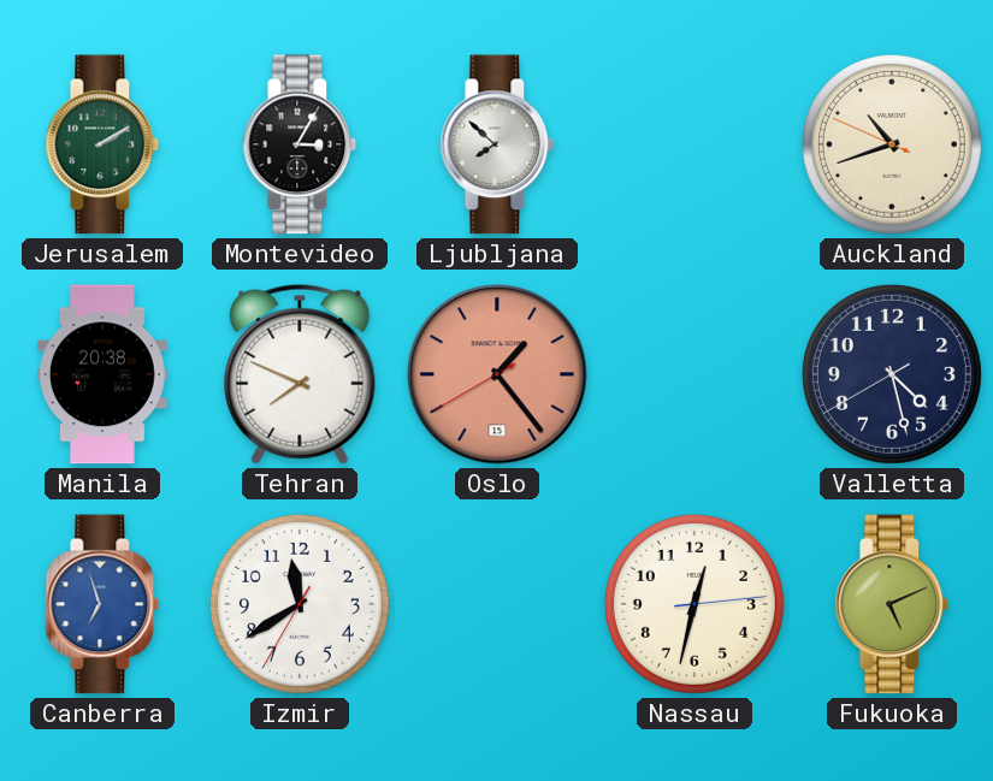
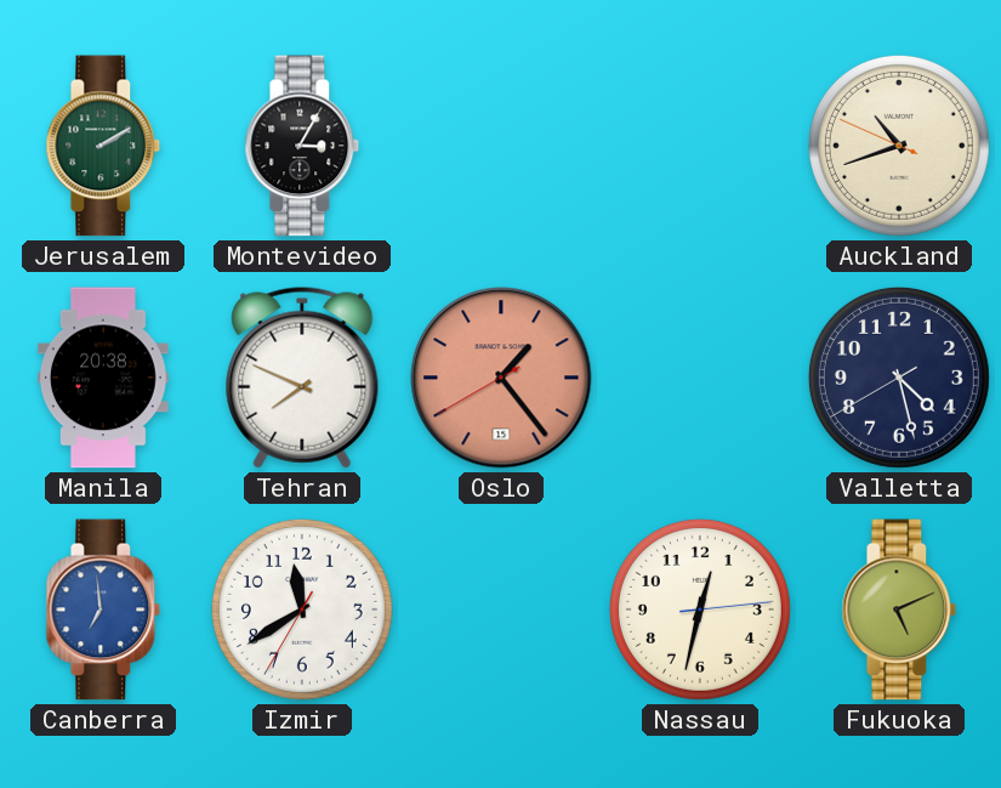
Ljubljana: 7:52 -> none (497, 144)
Canberra: 6:57 -> 6:59 (103, 610)
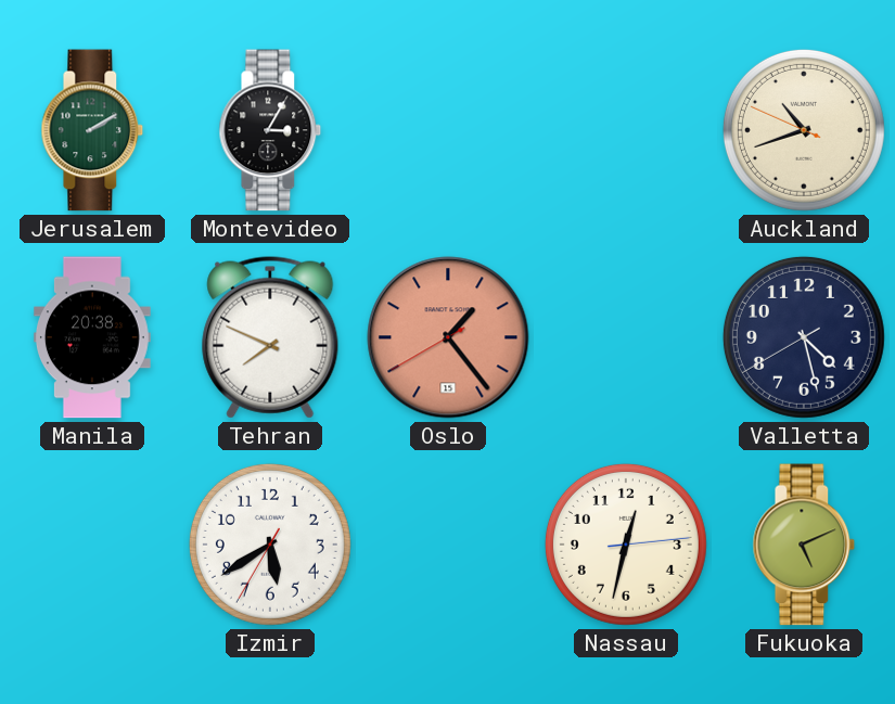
Canberra: 6:59 -> none (103, 610)
Izmir: 11:39 -> 5:39 (270, 545)
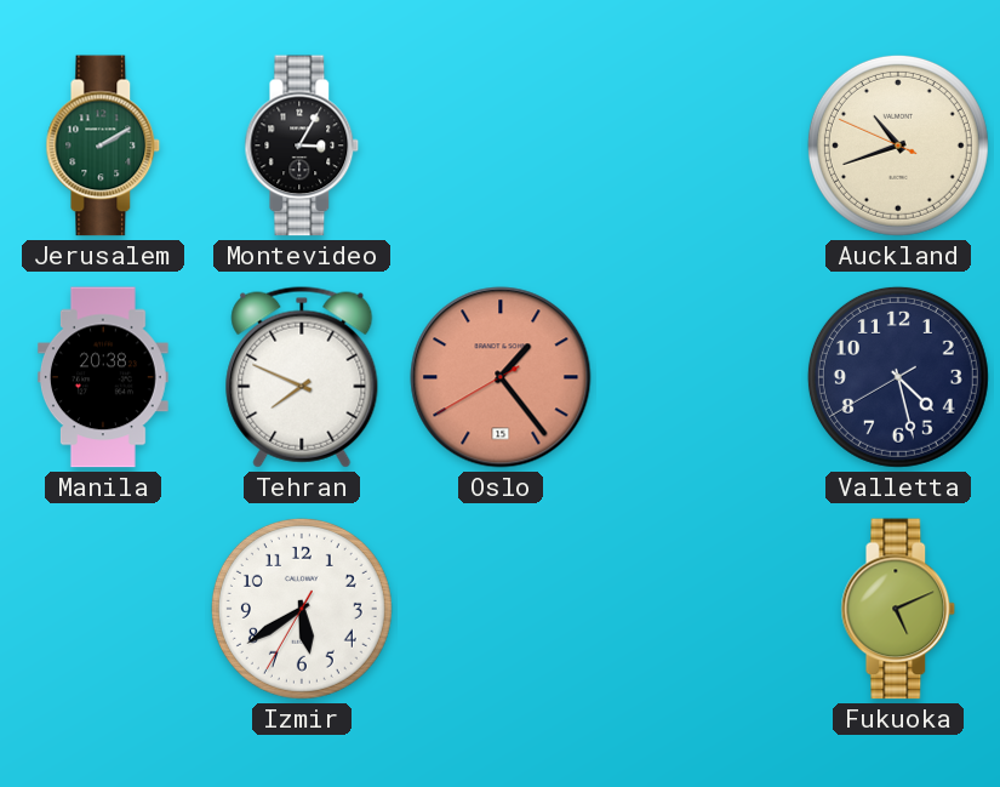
Nassau: 12:32 -> none (626, 545)
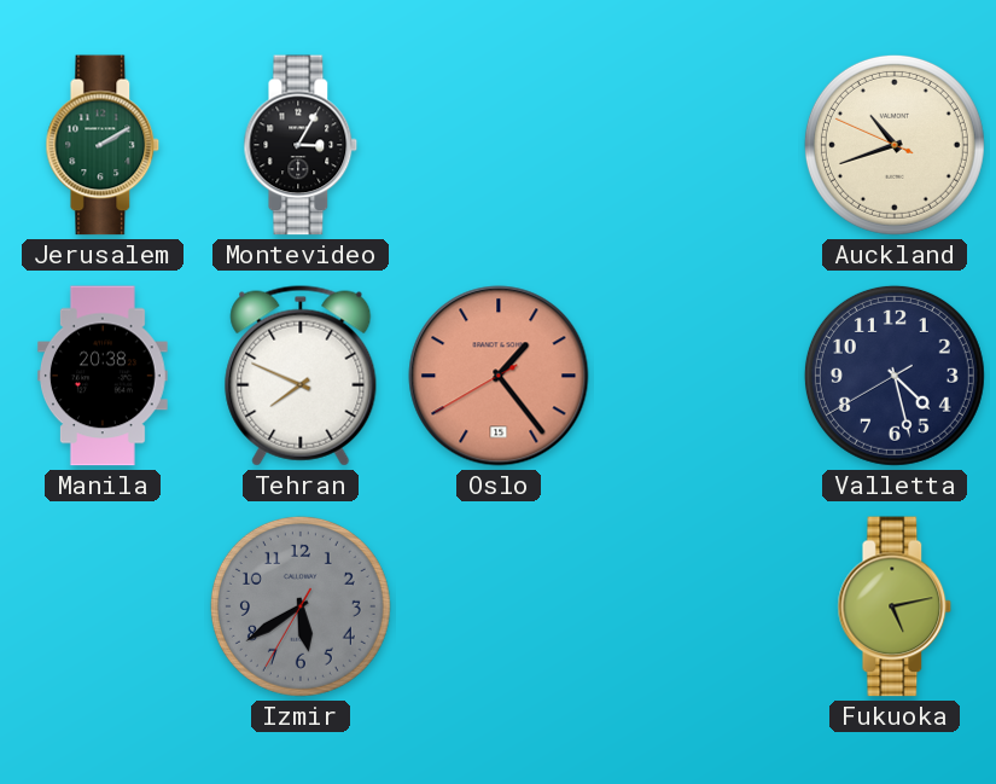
Izmir dial: white -> grey (301, 606)
Fukuoka: 5:11 -> 5:13 (895, 606)
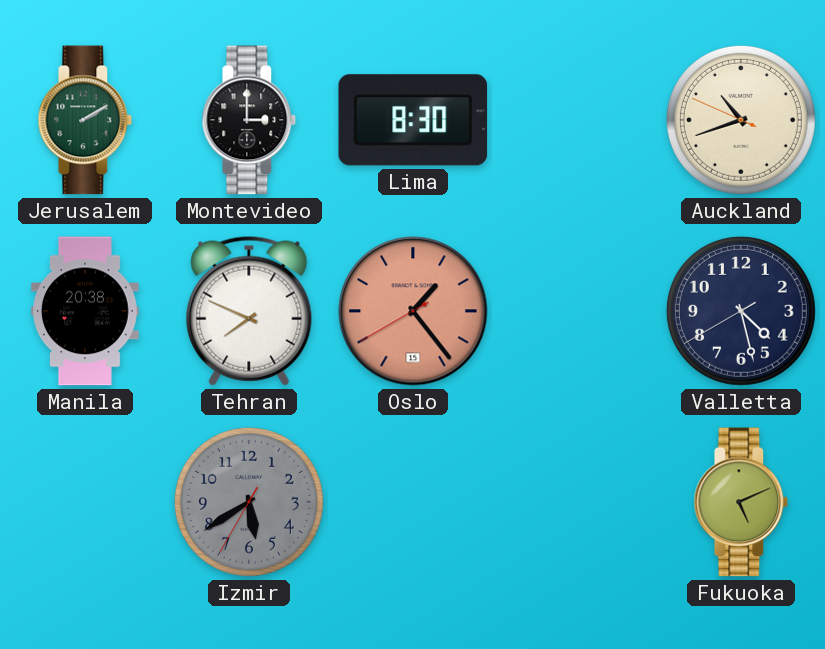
Montevideo: 3:05 -> 3:00 (249, 120)
Lima: none -> 8:30 (413, 120)
Fukuoka: 5:13 -> 5:11 (741, 502)
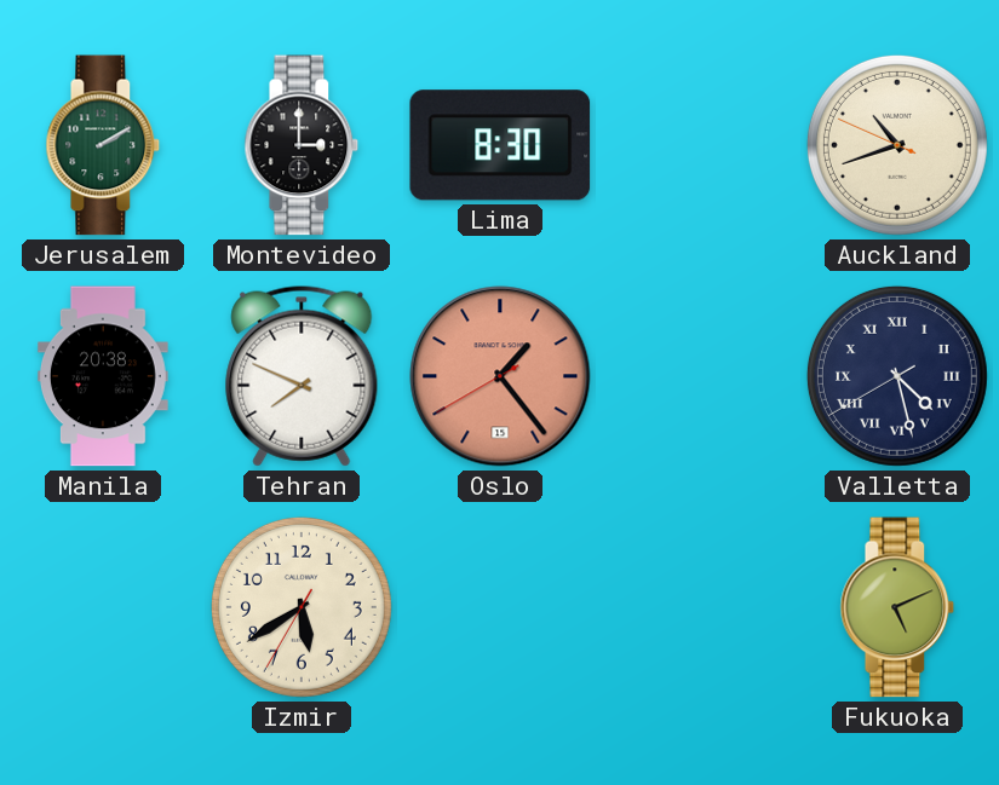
Valletta numerals: Arabic -> Roman (897, 376)
Izmir dial: grey -> cream (302, 607)
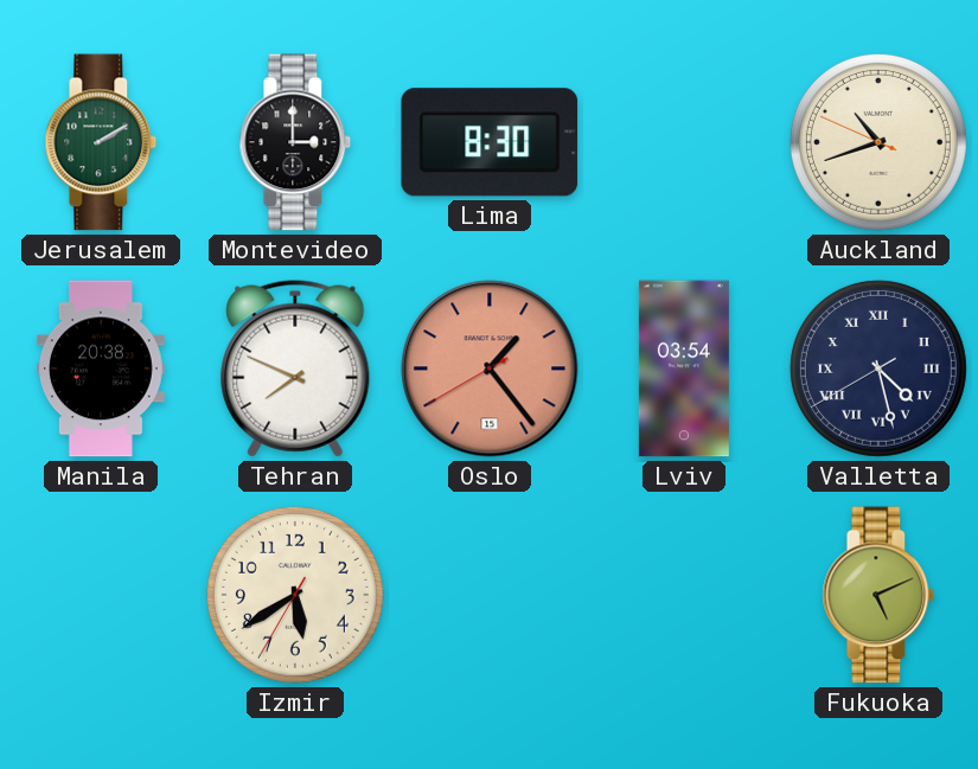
Lviv: none -> 03:54 (684, 369)
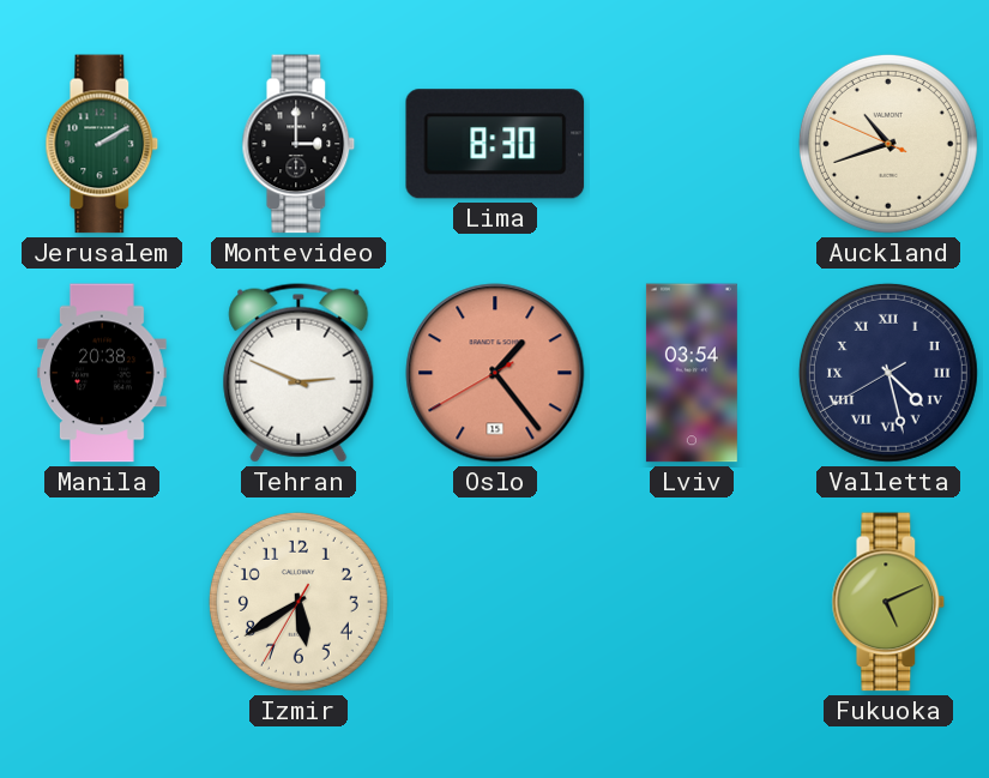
Tehran: 7:49 -> 2:49 (298, 373)
